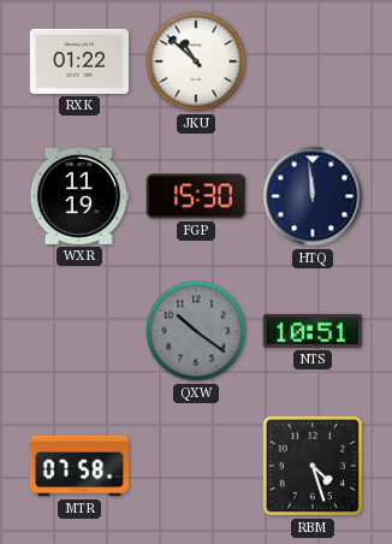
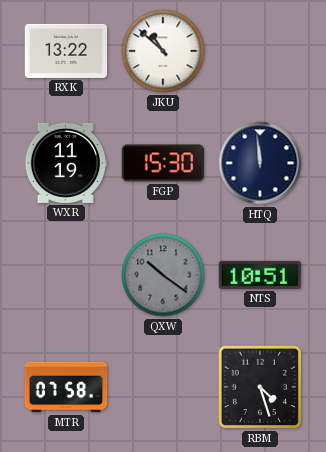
RXK: 01:22 -> 13:22 (66, 51)
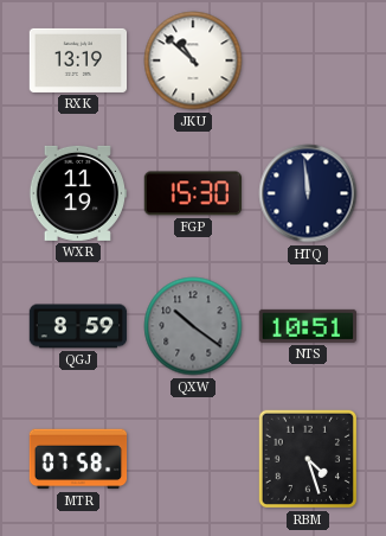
RXK: 13:22 -> 13:19 (78, 60)
QGJ: none -> 8:59 (78, 326)
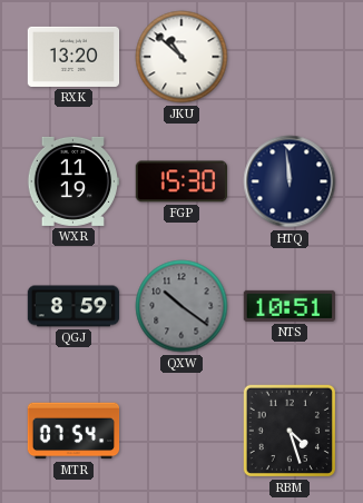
RXK: 13:19 -> 13:20 (73, 57)
MTR: 07:58 -> 07:54 (73, 431)
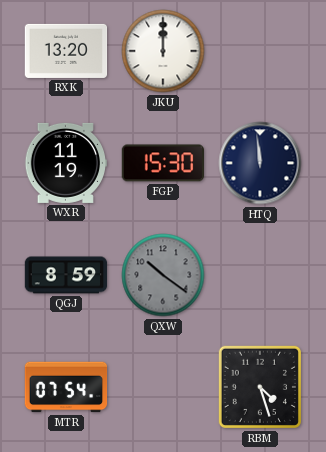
JKU: 10:52 -> 12:00 (163, 51)
NTS: 10:51 -> none (288, 306)
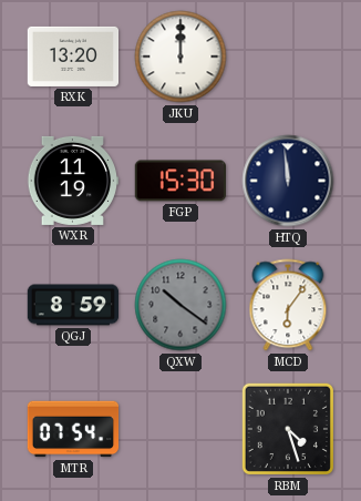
MCD: none -> 6:06 (288, 305)
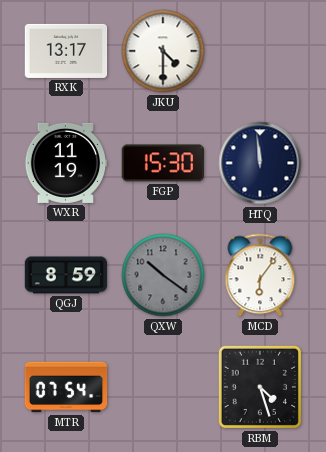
RXK: 13:20 -> 13:17 (66, 51)
JKU: 12:00 -> 4:30 (163, 51)
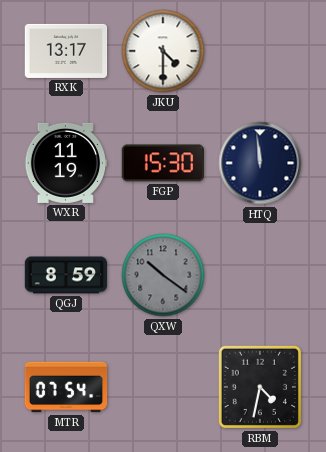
MCD: 6:06 -> none (260, 275)
RBM: 4:27 -> 4:32 (260, 387)
